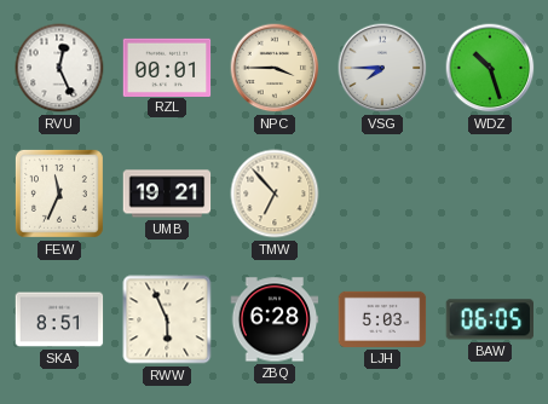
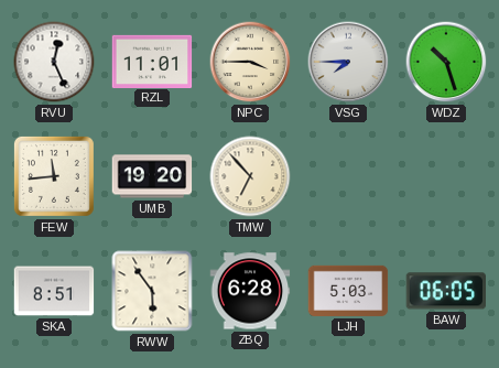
RZL: 00:01 -> 11:01 (152, 61)
FEW: 11:34 -> 11:44 (54, 176)
UMB: 19:21 -> 19:20 (152, 176)
RWW: 5:56 -> 5:54 (152, 291)
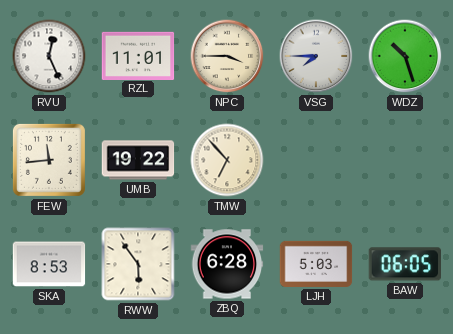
UMB: 19:20 -> 19:22 (138, 160)
SKA: 8:51 -> 8:53 (49, 264)
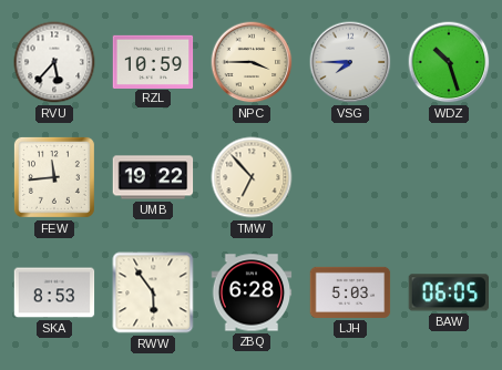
RVU: 12:26 -> 5:37 (54, 62)
RZL: 11:01 -> 10:59 (153, 61)
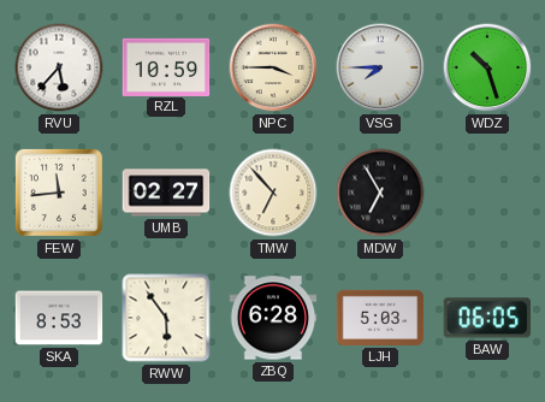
UMB: 19:22 -> 02:27 (166, 193)
MDW: none -> 6:55 (380, 193)
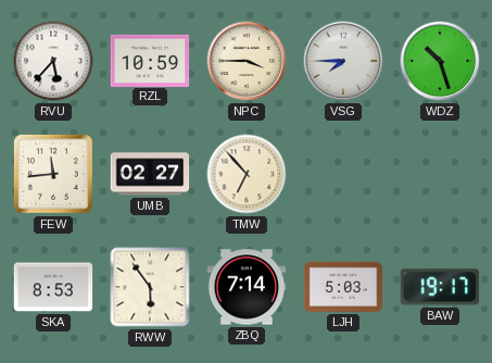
MDW: 6:55 -> none (380, 193)
ZBQ: 6:28 -> 7:14 (247, 287)
BAW: 06:05 -> 19:17 (440, 287)
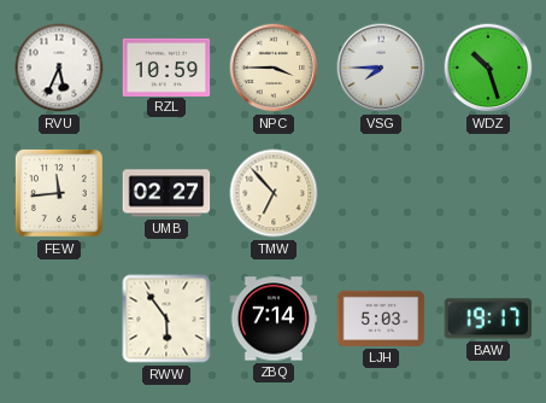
RVU: 5:37 -> 5:34 (59, 68)
SKA: 8:53 -> none (53, 287)
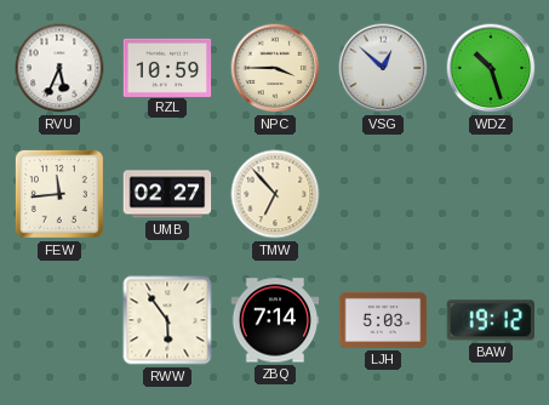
VSG: 7:45 -> 12:52 (383, 68)
BAW: 19:17 -> 19:12 (491, 320)
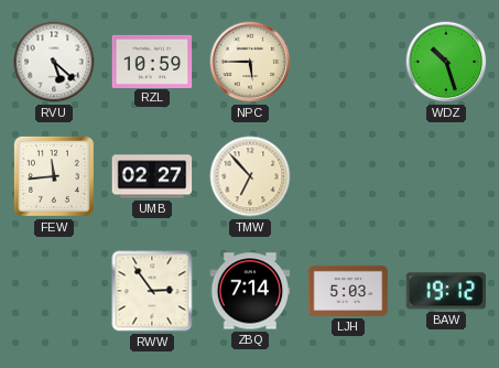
RVU: 5:34 -> 5:22 (54, 62)
NPC: 3:45 -> 5:45 (250, 62)
VSG: 12:52 -> none (383, 68)
RWW: 5:54 -> 2:54 (152, 291)
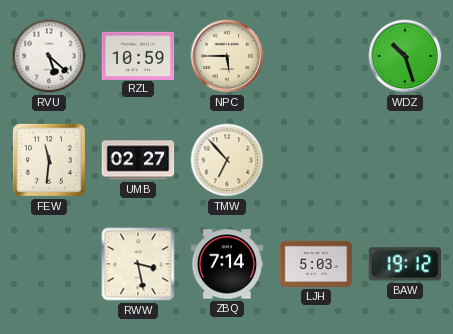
FEW: 11:44 -> 11:31 (49, 160)
RWW: 2:54 -> 3:28 (138, 264)
